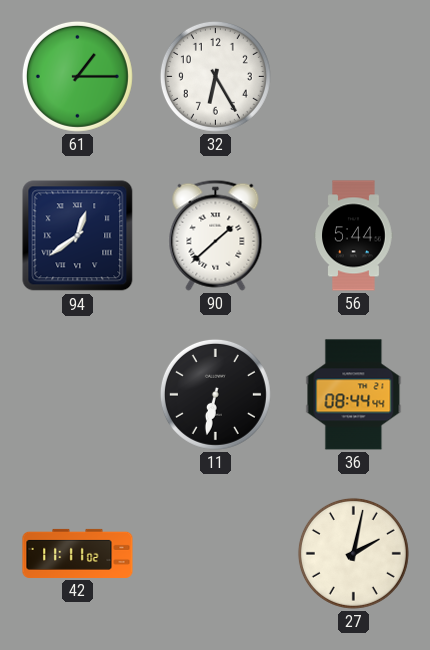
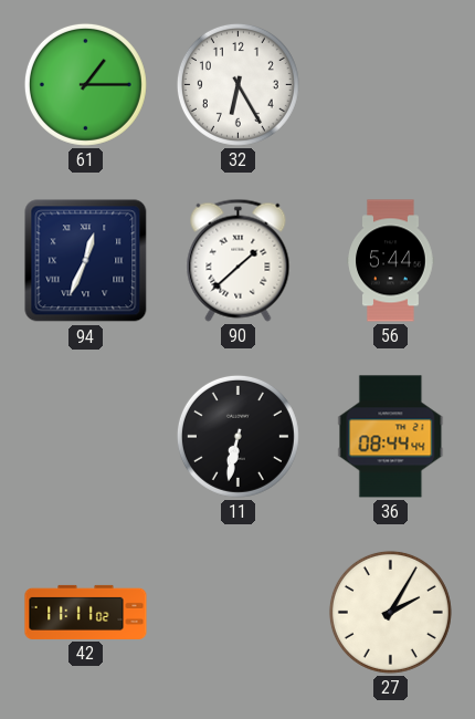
94: 12:39 -> 12:34 (86, 261)
27: 2:02 -> 2:05 (390, 612)
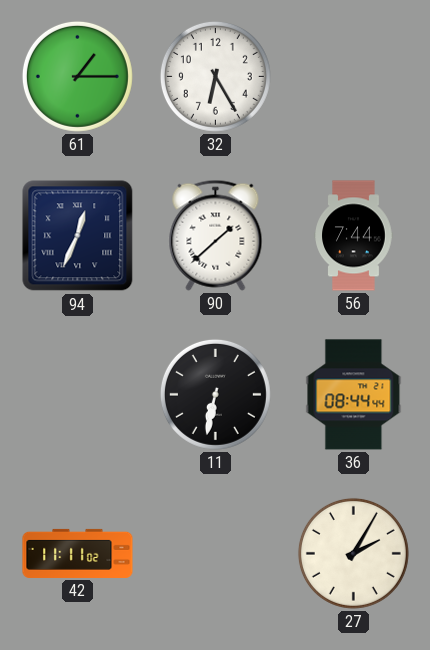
56: 5:44 -> 7:44 (354, 236)
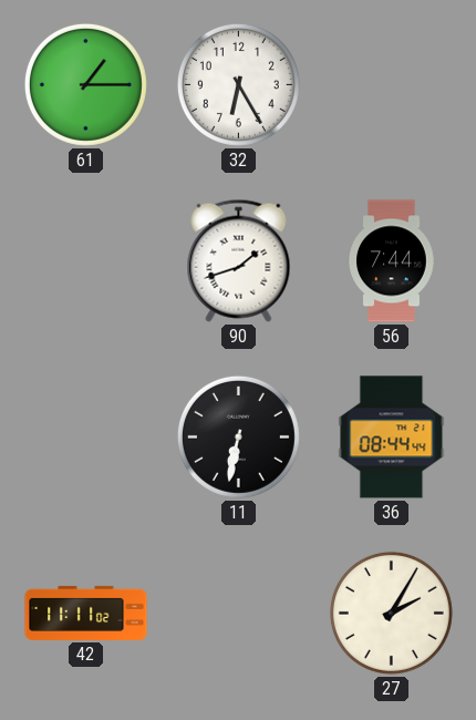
94: 12:34 -> none (78, 236)
90: 1:38 -> 1:42 (239, 260)
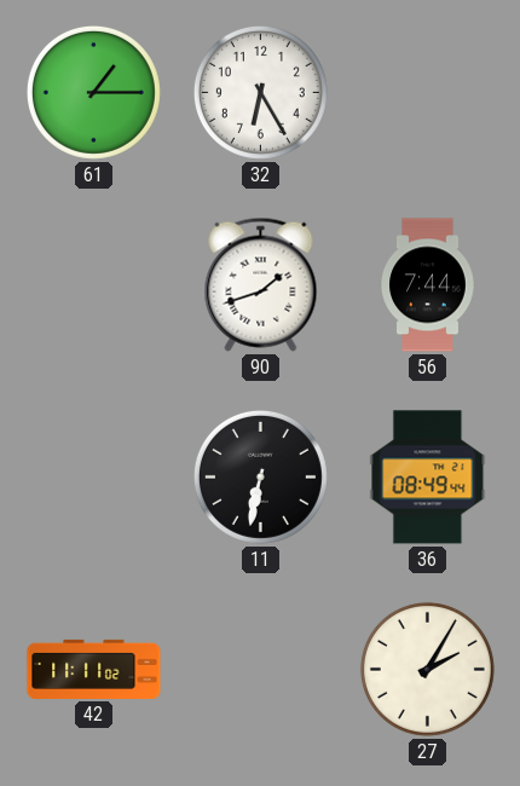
36: 08:44 -> 08:49 (428, 478)
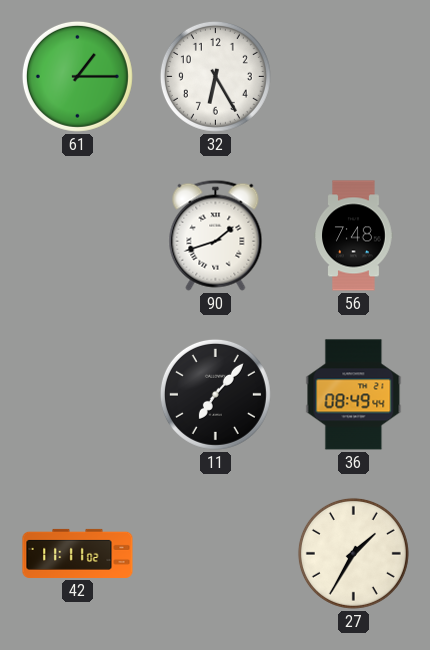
56: 7:44 -> 7:48 (354, 236)
11: 6:32 -> 7:07 (215, 394)
27: 2:05 -> 1:35 (353, 553)
